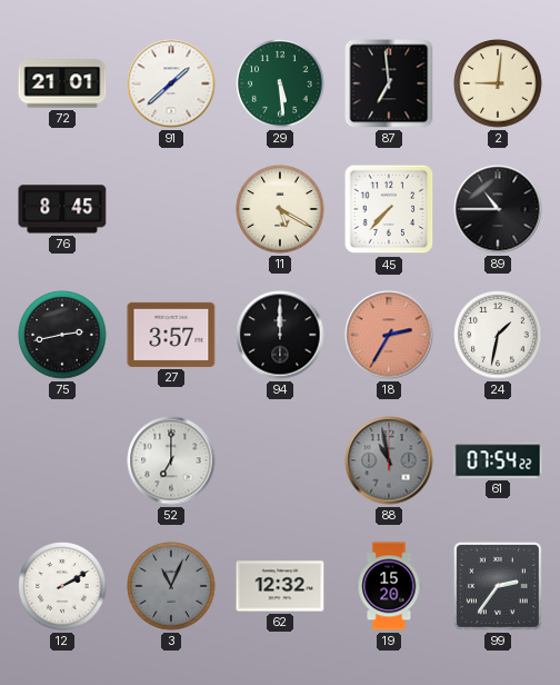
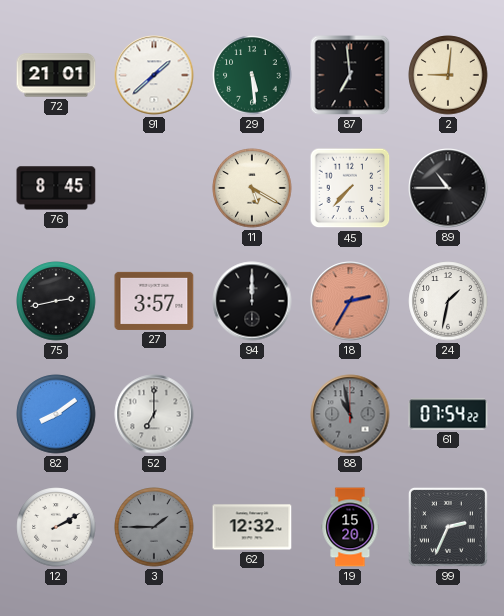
82: none -> 8:09 (56, 414)
3: 11:04 -> 1:45 (154, 527)
99: 2:36 -> 2:34 (448, 527)
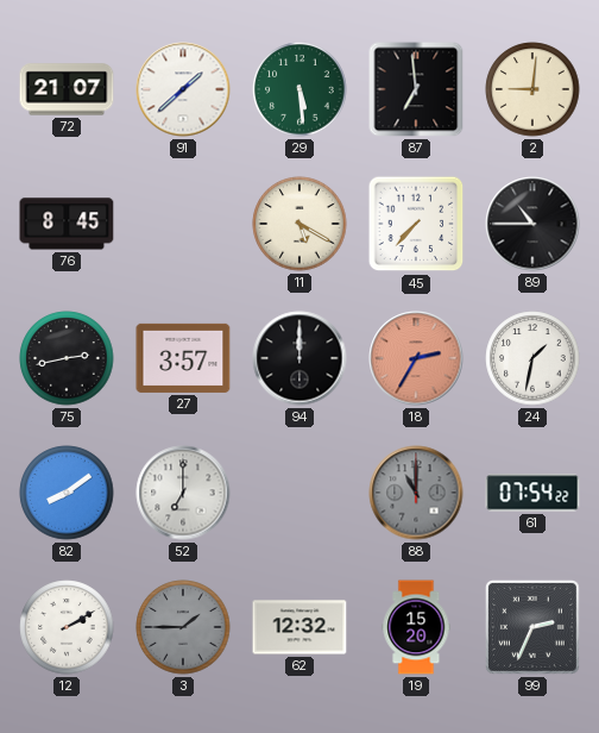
72: 21:01 -> 21:07 (67, 89)
88: 10:58 -> 11:00 (416, 493)
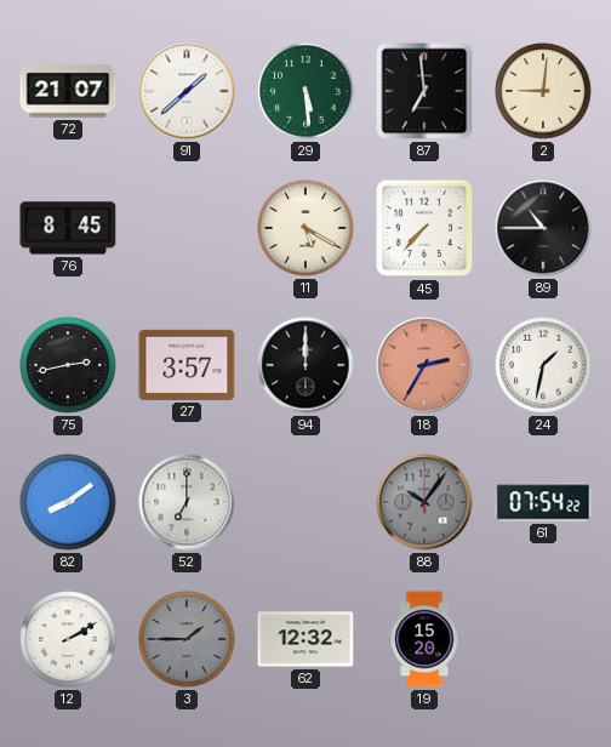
88: 11:00 -> 10:06 (424, 502)
99: 2:34 -> none (532, 627)
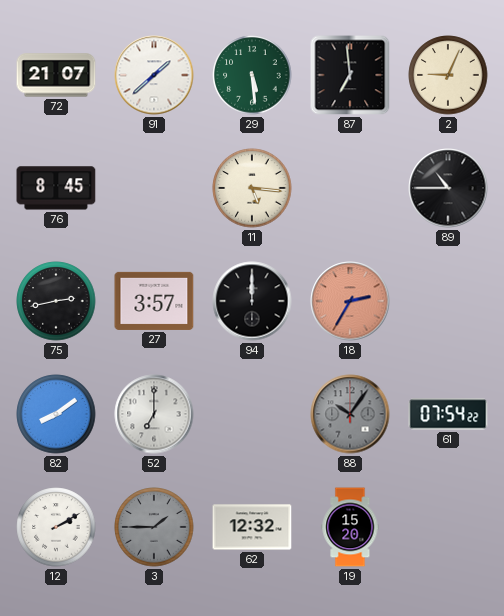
2: 9:01 -> 9:04 (448, 75)
11: 5:20 -> 5:16 (252, 188)
45: 7:37 -> none (424, 228)
24: 1:32 -> none (543, 365)
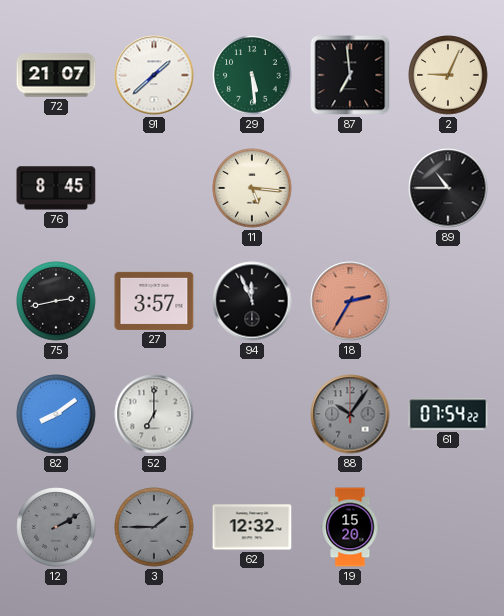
94: 12:00 -> 11:56 (252, 301)
12 dial: white -> grey (56, 527)
